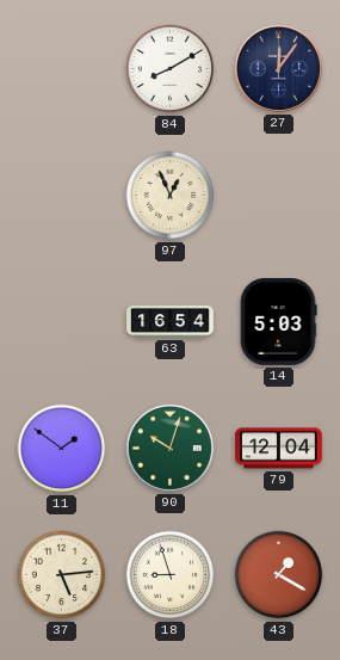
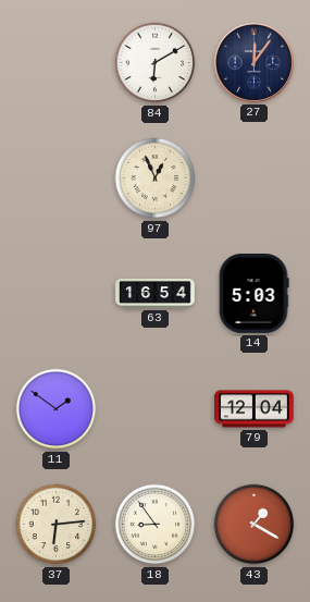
84: 8:10 -> 6:10 (156, 63)
90: 10:03 -> none (169, 448)
37: 5:14 -> 6:14 (57, 525)
18: 8:57 -> 8:54 (156, 525)
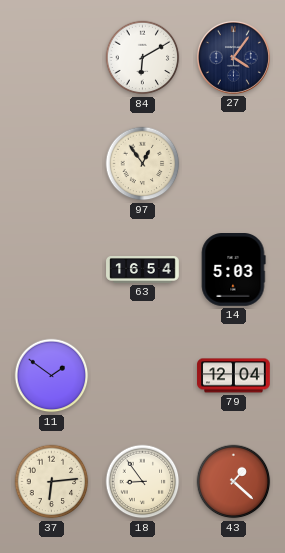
27: 12:06 -> 4:06 (233, 57)
97: 12:56 -> 12:54 (143, 164)
43: 1:20 -> 1:22 (234, 482)
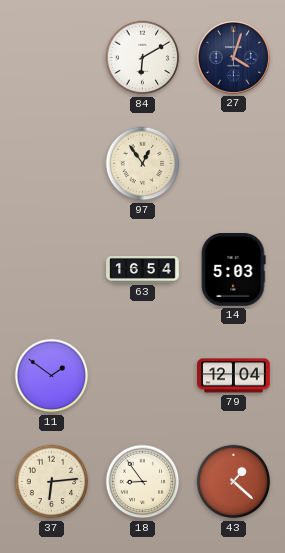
27: 4:06 -> 4:03 (233, 57)
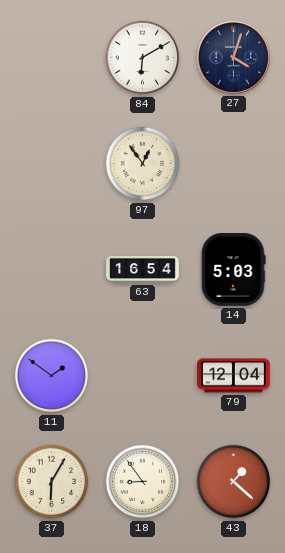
37: 6:14 -> 6:05 (52, 482)
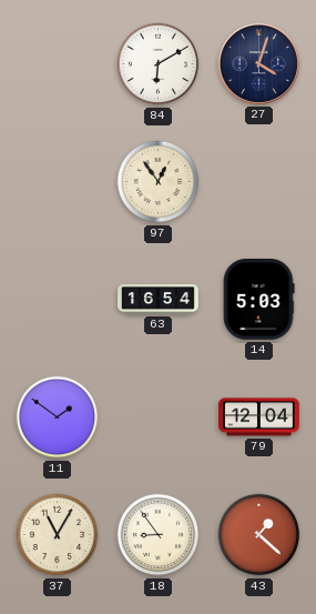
37: 6:05 -> 11:05 (58, 535)
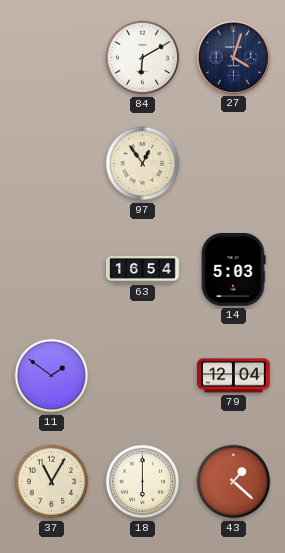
18: 8:54 -> 6:00 (143, 482)
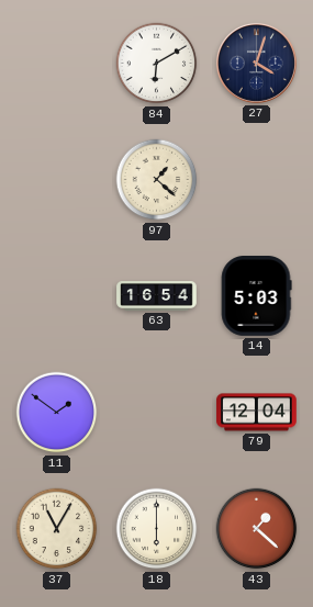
97: 12:54 -> 1:22 (157, 180)
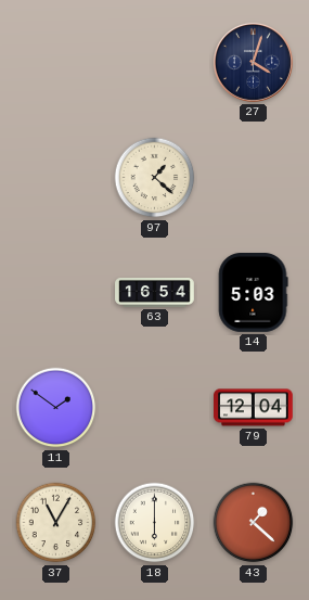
84: 6:10 -> none (157, 64)
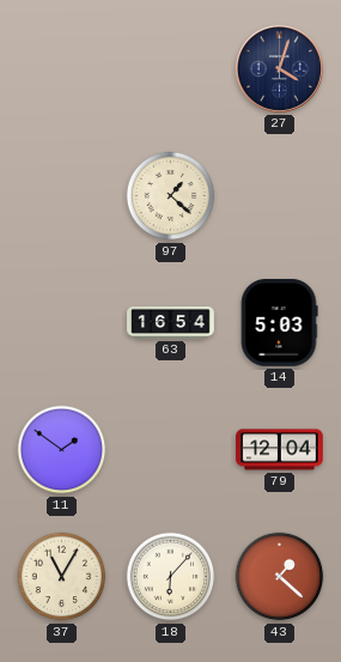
18: 6:00 -> 6:07 (171, 577)
